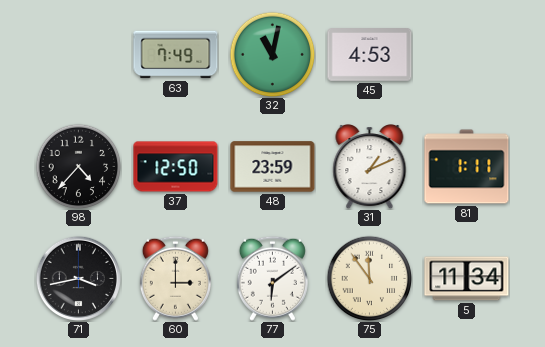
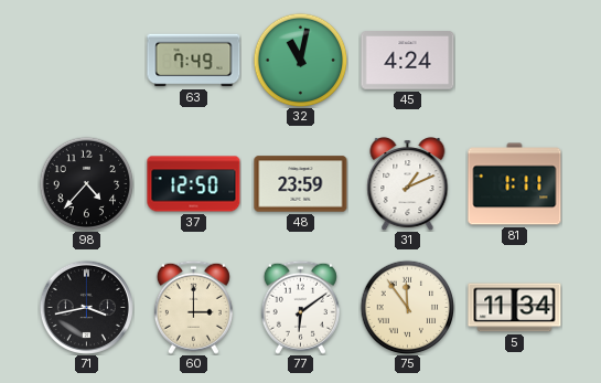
45: 4:53 -> 4:24 (408, 61)
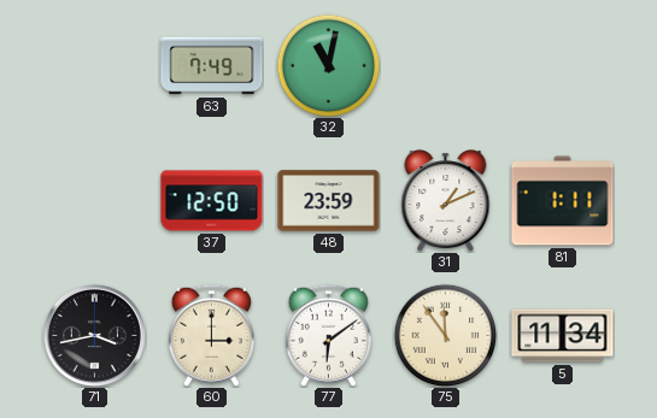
45: 4:24 -> none (408, 61)
98: 4:37 -> none (86, 183)
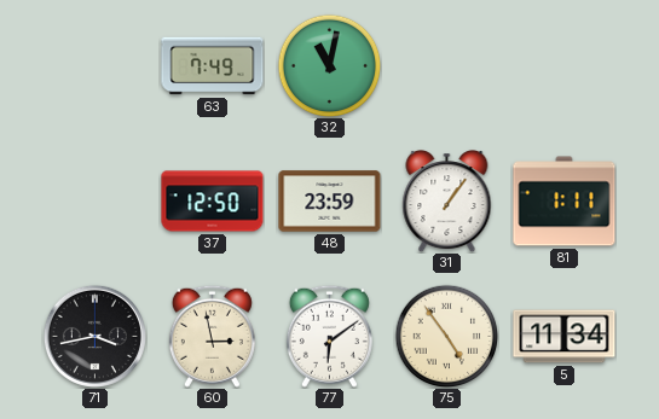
31: 1:11 -> 1:06 (447, 202)
60: 3:00 -> 2:58 (212, 336)
75: 11:54 -> 4:54 (446, 336)
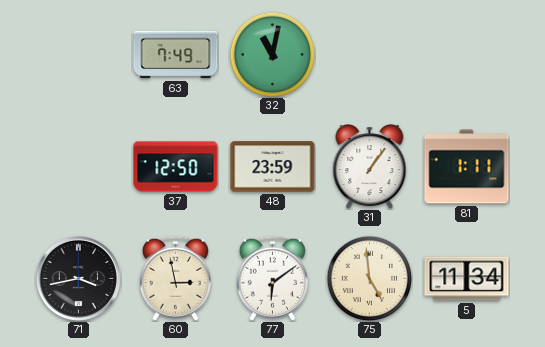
75: 4:54 -> 4:59 (369, 278)
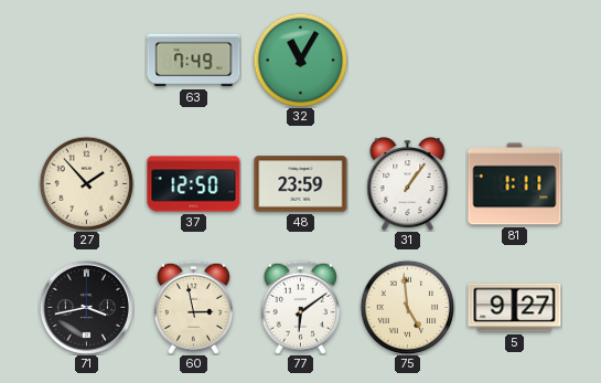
32: 11:02 -> 11:05 (300, 60)
27: none -> 1:53 (86, 183)
5: 11:34 -> 9:27 (515, 308)
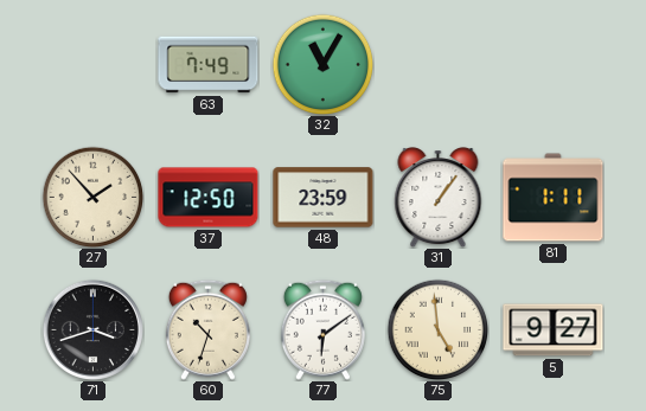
71: 3:43 -> 3:42 (92, 329)
60: 2:58 -> 10:33 (207, 329)
